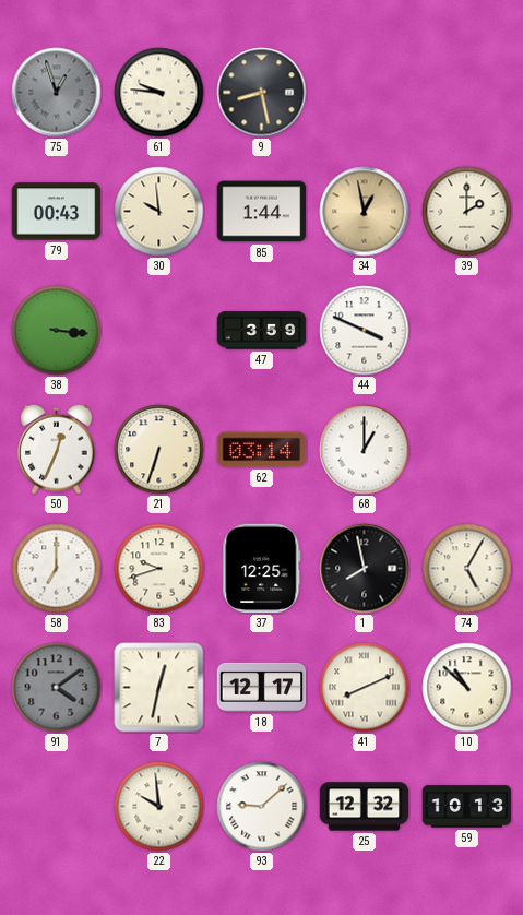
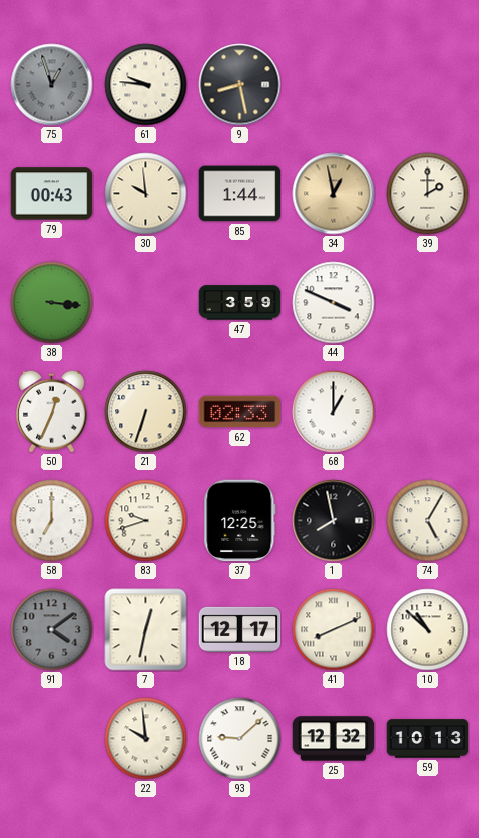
62: 03:14 -> 02:33 (240, 412)
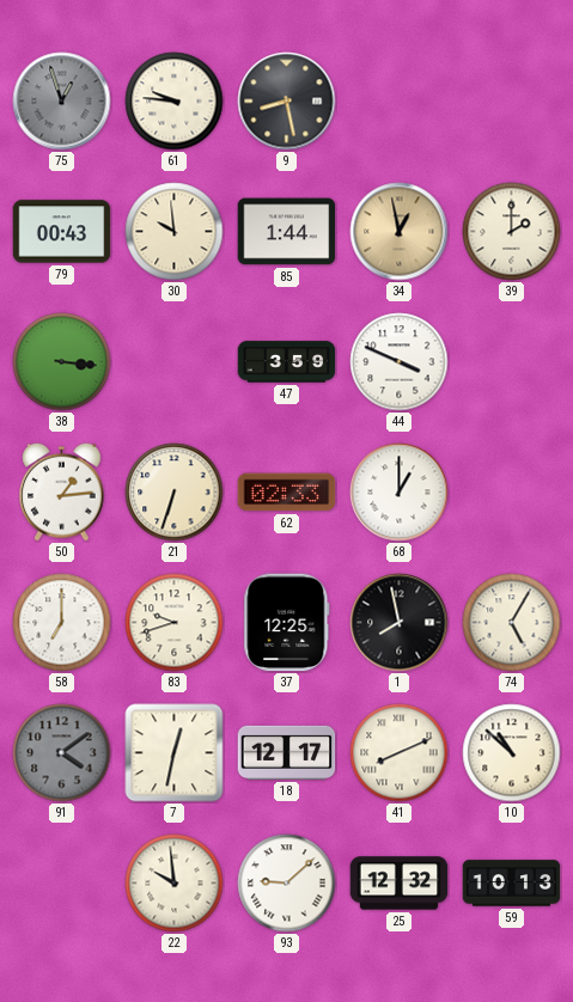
50: 12:34 -> 1:14 (62, 491)
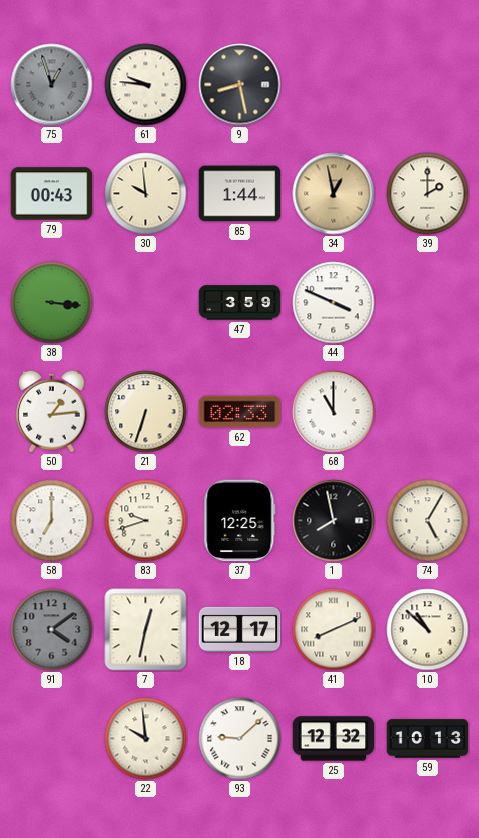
68: 1:00 -> 11:00 (334, 412)
